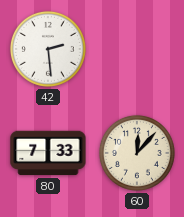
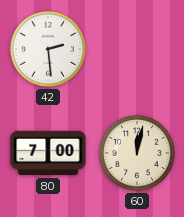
80: 7:33 -> 7:00 (48, 153)
60: 12:07 -> 12:02 (137, 153)
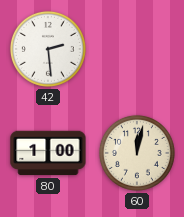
80: 7:00 -> 1:00 (48, 153)
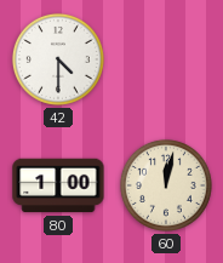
42: 2:29 -> 4:30 (58, 59)
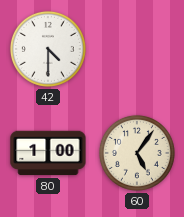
60: 12:02 -> 5:06 (137, 153)
